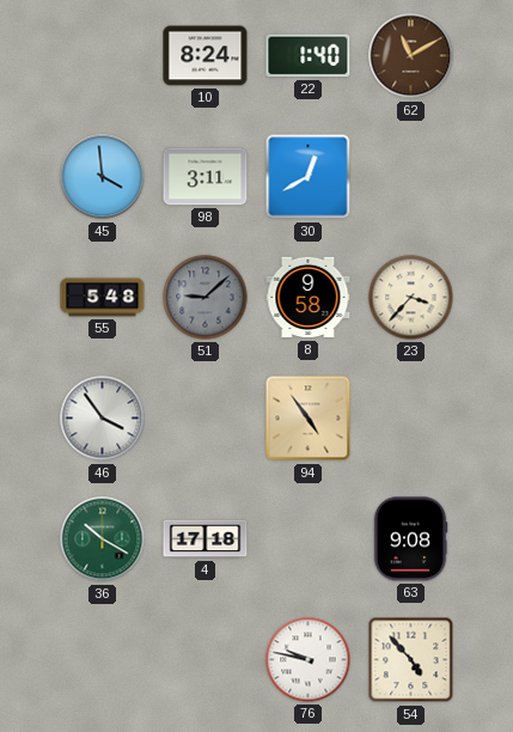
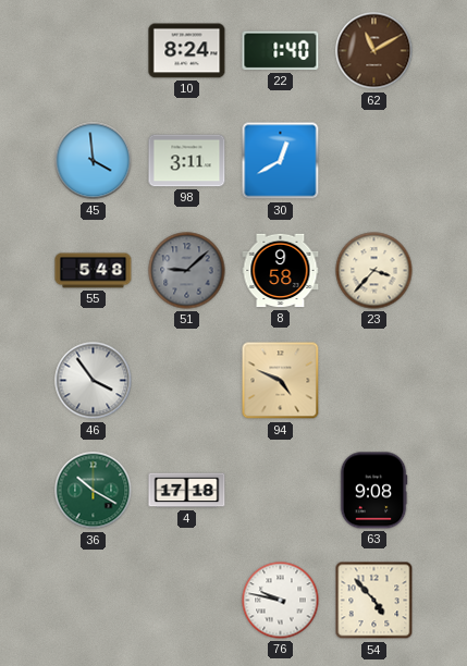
94: 4:54 -> 4:49 (281, 381)
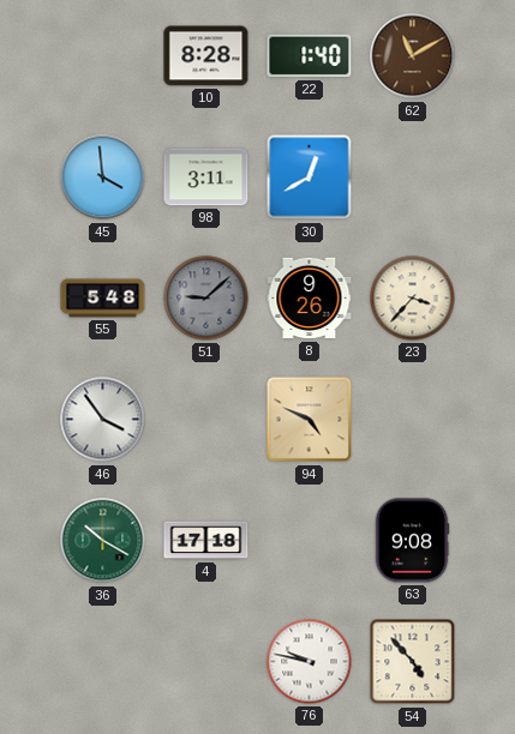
10: 8:24 -> 8:28 (206, 56)
8: 9:58 -> 9:26 (310, 299)
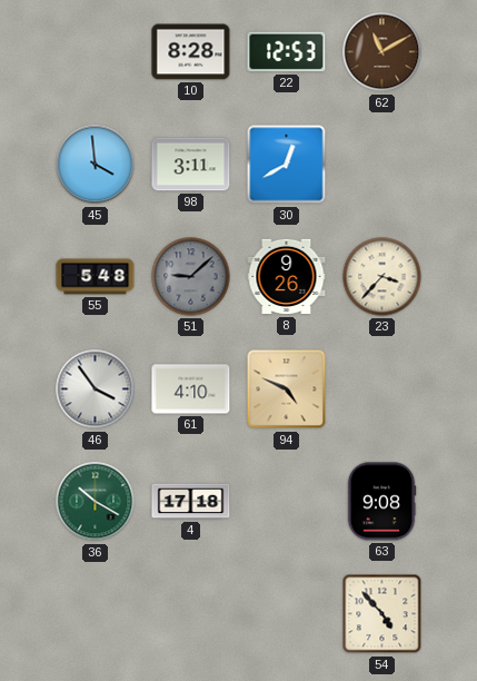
22: 1:40 -> 12:53 (287, 52)
61: none -> 4:10 (191, 389)
76: 9:47 -> none (310, 662)
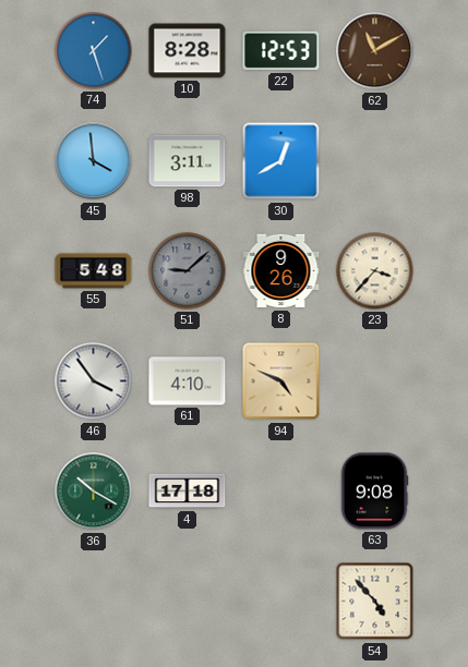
74: none -> 1:27 (94, 51)
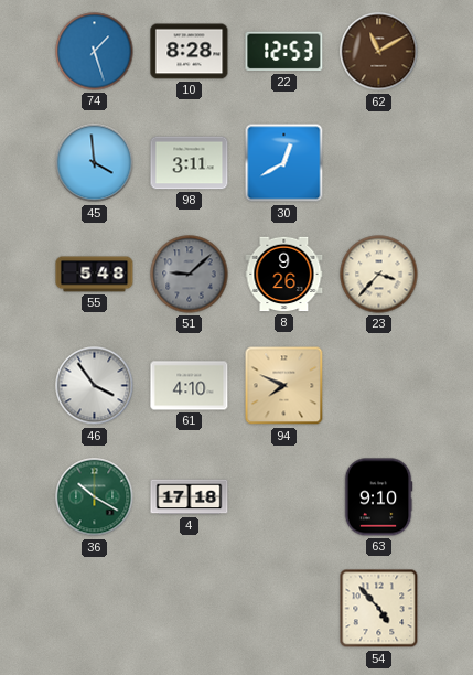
94: 4:49 -> 7:49 (284, 386)
63: 9:08 -> 9:10 (378, 497)
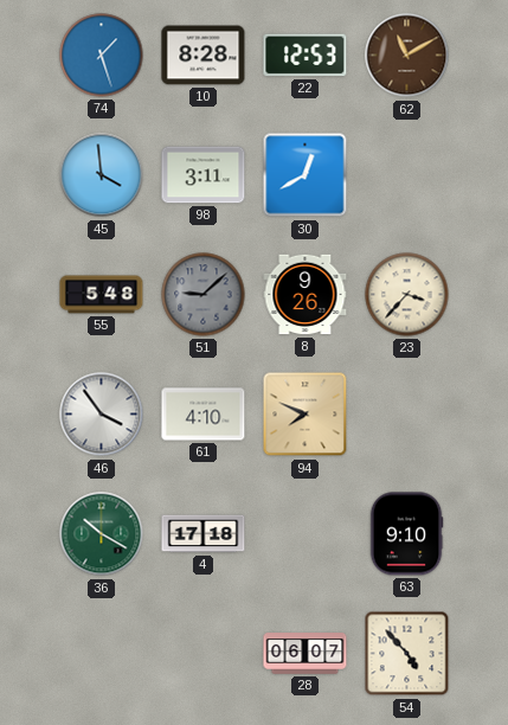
28: none -> 06:07 (306, 654)
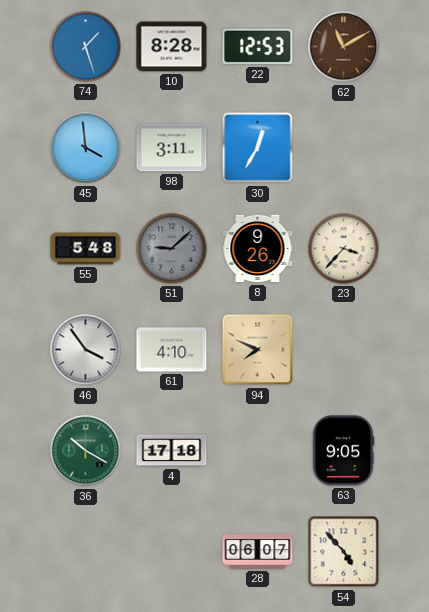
30: 12:40 -> 12:35 (258, 148)
63: 9:10 -> 9:05 (343, 451)
